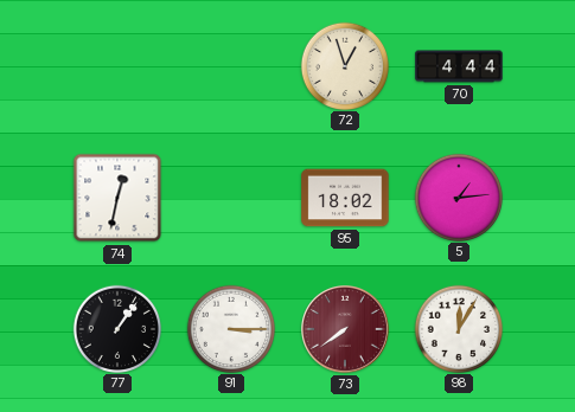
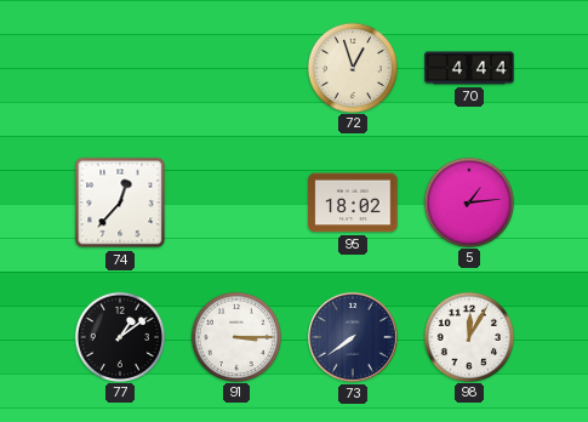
74: 12:32 -> 12:37 (120, 203)
77: 1:06 -> 1:09 (119, 336)
73 dial: burgundy -> navy (354, 338)
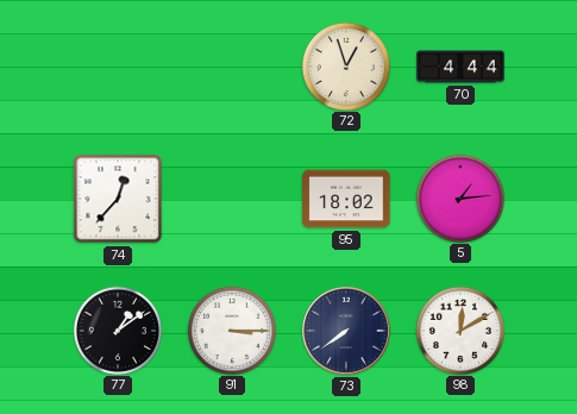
98: 12:05 -> 12:10 (459, 330)
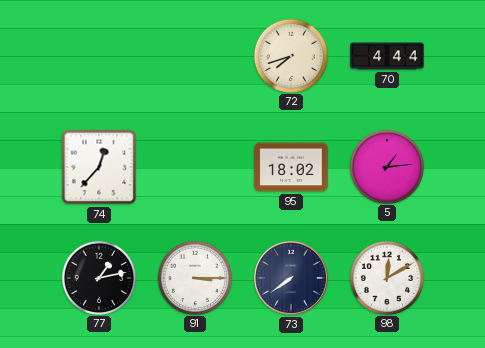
72: 12:57 -> 7:42 (290, 55)
77: 1:09 -> 1:13 (98, 277)
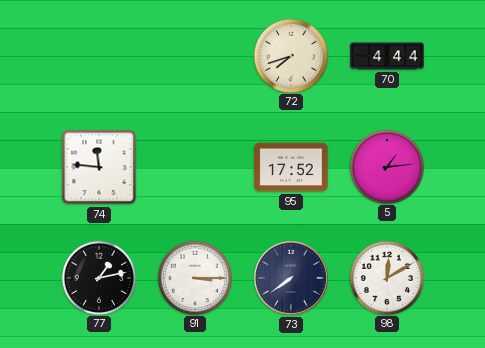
74: 12:37 -> 11:46 (99, 167)
95: 18:02 -> 17:52 (291, 167)
